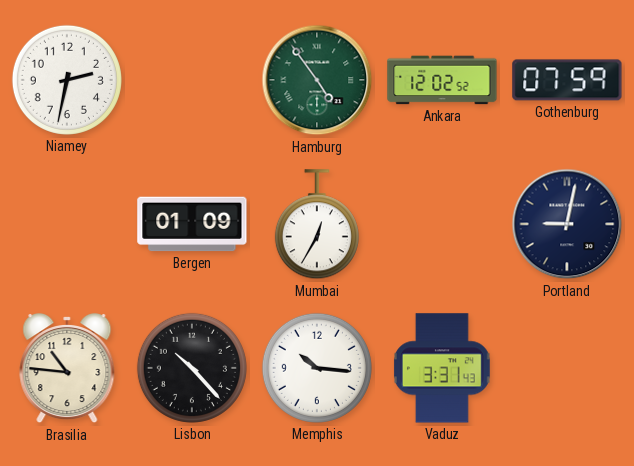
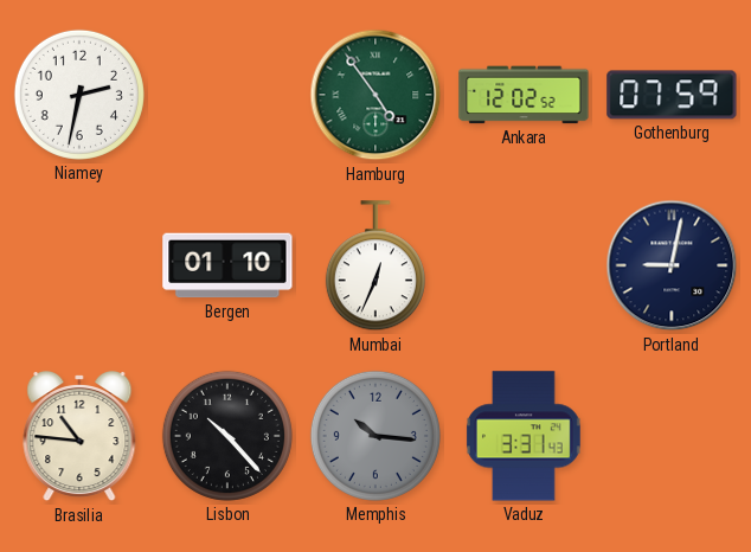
Bergen: 01:09 -> 01:10 (227, 265)
Mumbai: 12:35 -> 12:34 (375, 267)
Memphis dial: white -> grey (375, 436)
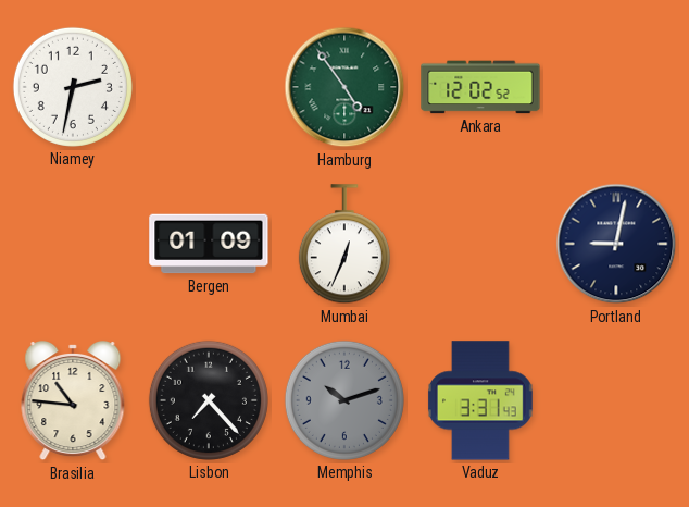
Gothenburg: 07:59 -> none (672, 95)
Bergen: 01:10 -> 01:09 (209, 244)
Lisbon: 10:23 -> 7:23 (209, 400)
Memphis: 10:16 -> 10:12 (344, 400)
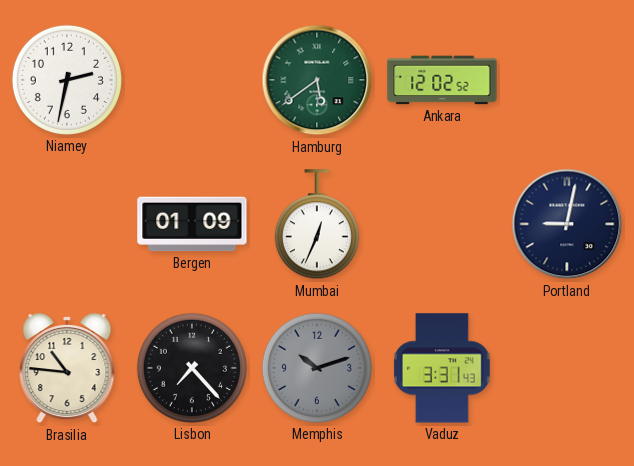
Hamburg: 4:54 -> 5:39 (317, 80)
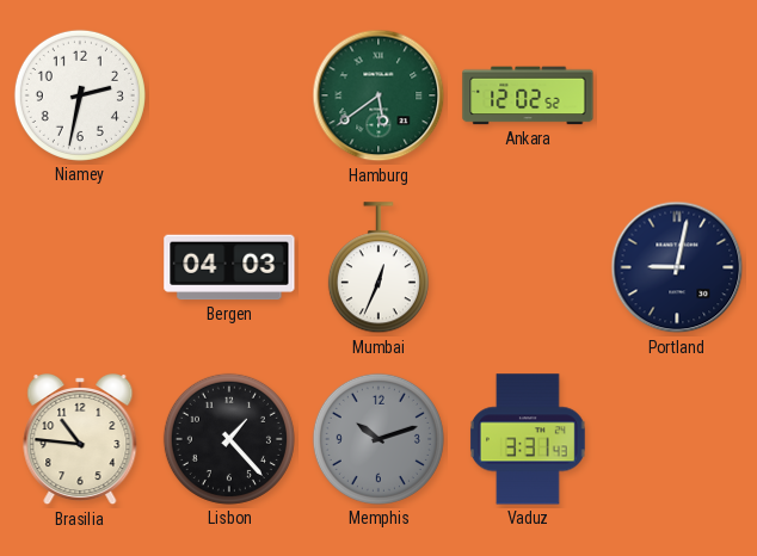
Bergen: 01:09 -> 04:03 (229, 267)
Lisbon: 7:23 -> 1:23 (229, 439)
